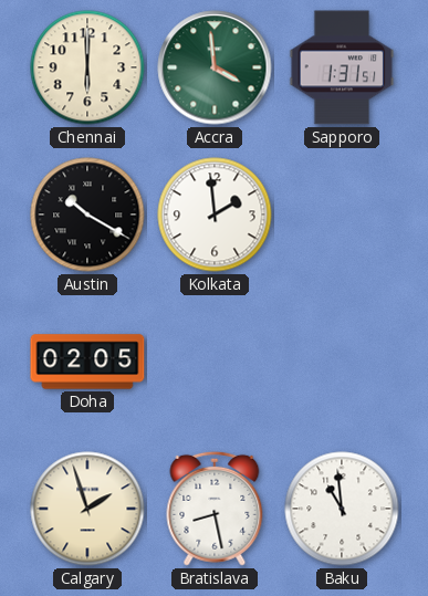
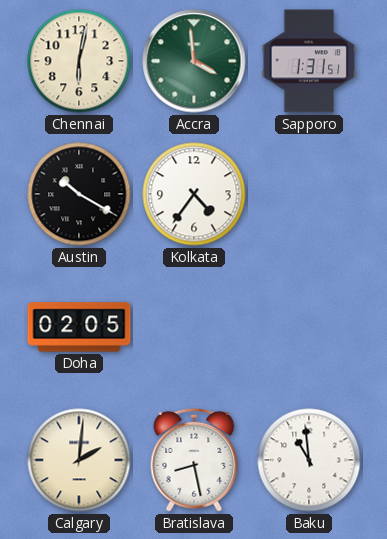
Chennai: 6:00 -> 6:02 (79, 61)
Kolkata: 1:59 -> 4:36 (194, 194)
Calgary: 1:57 -> 2:01 (79, 460)
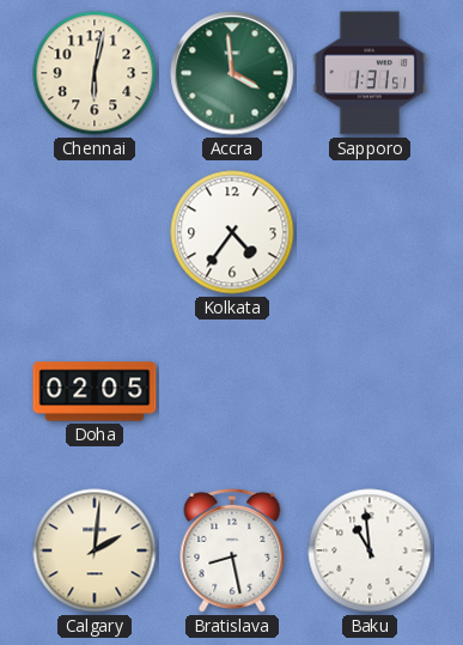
Austin: 10:20 -> none (79, 194)
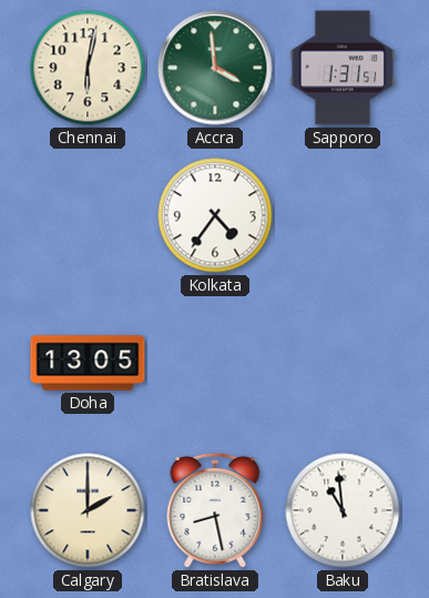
Doha: 02:05 -> 13:05 (88, 363)
Calgary: 2:01 -> 2:00 (88, 510)
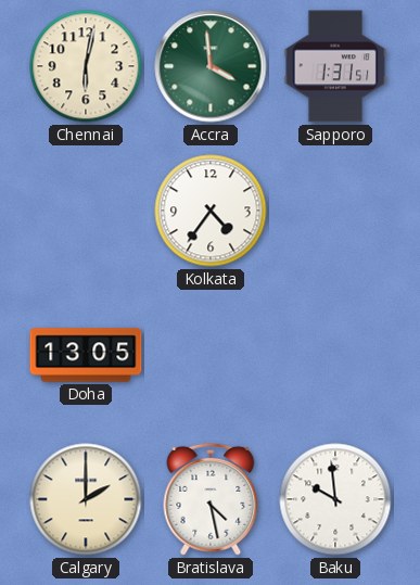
Bratislava: 8:28 -> 4:28 (211, 499)
Baku: 10:59 -> 9:59 (335, 499)
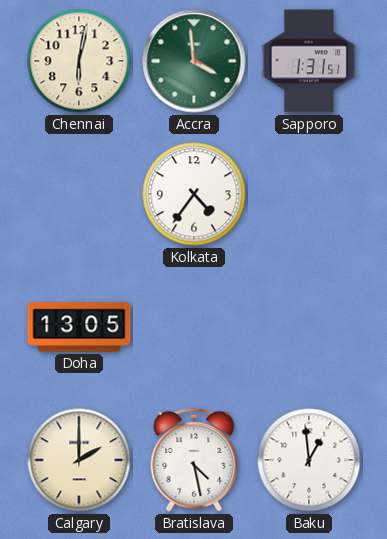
Baku: 9:59 -> 12:59 (309, 460)
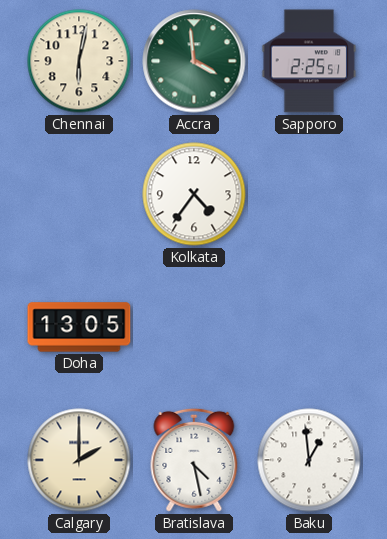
Sapporo: 1:31 -> 2:25 (309, 61)
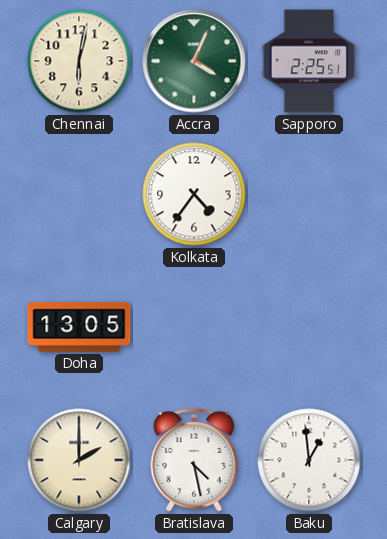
Accra: 3:59 -> 4:04 (194, 61)
